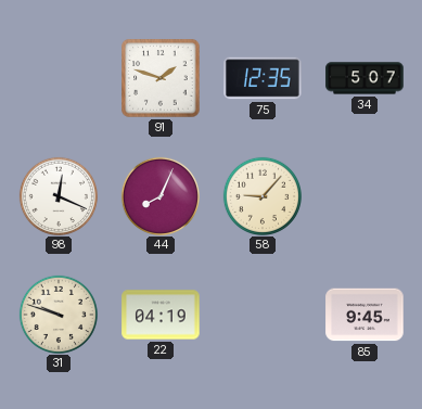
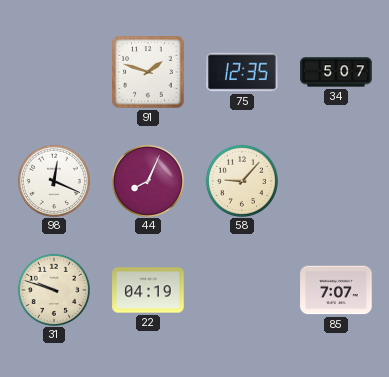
85: 9:45 -> 7:07 (336, 290)
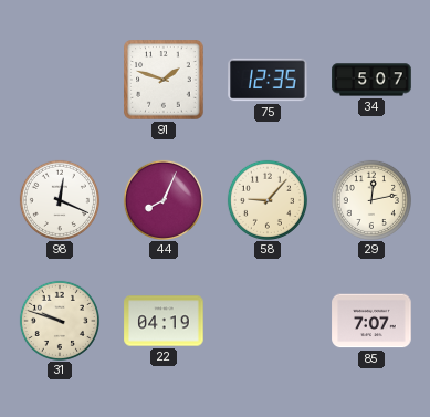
29: none -> 12:13 (370, 199)
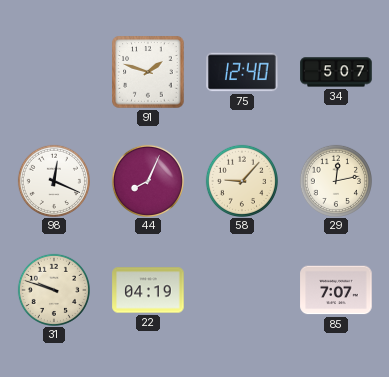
75: 12:35 -> 12:40 (242, 72)
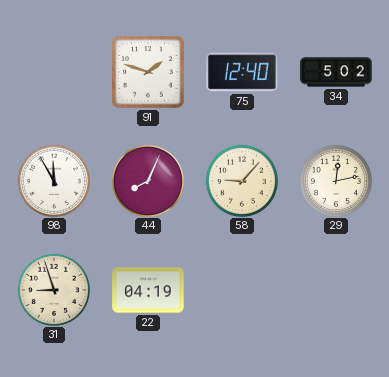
34: 5:07 -> 5:02 (336, 72)
98: 12:19 -> 11:55 (53, 180)
31: 9:48 -> 8:57 (53, 289)
85: 7:07 -> none (336, 290)
